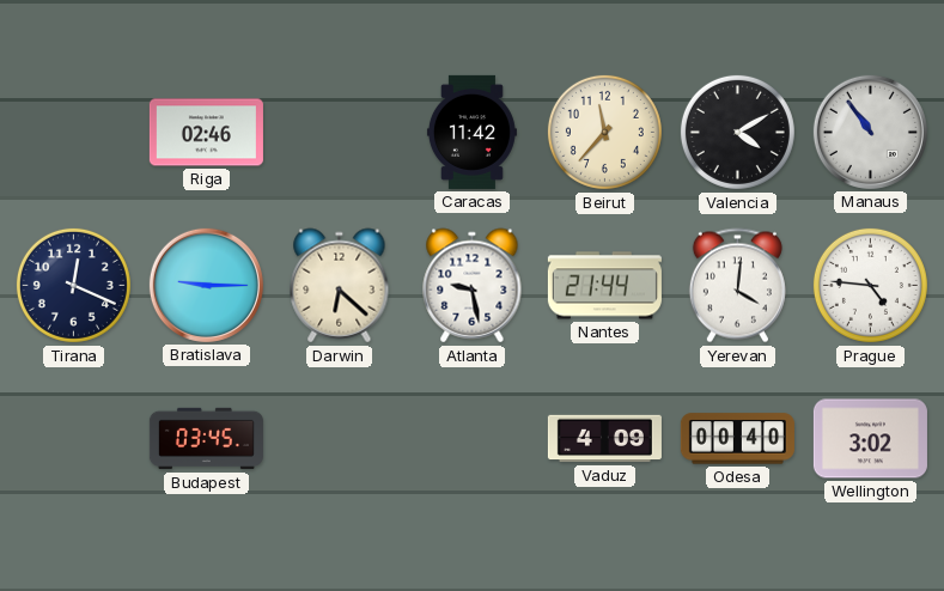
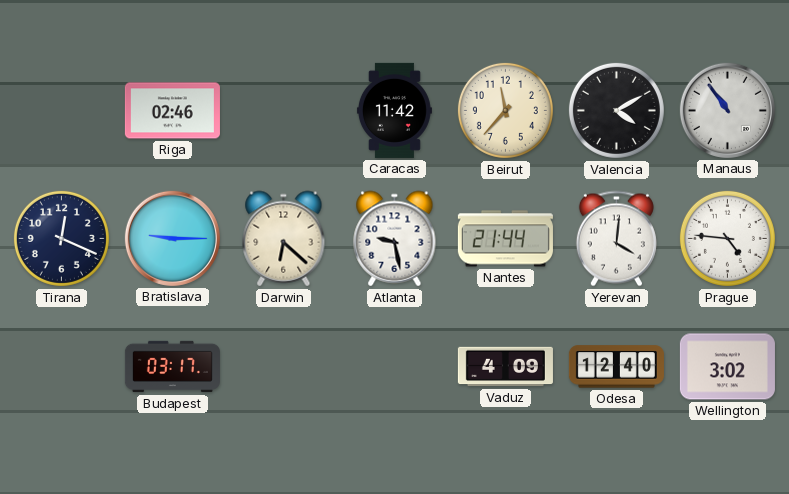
Budapest: 03:45 -> 03:17 (172, 367)
Odesa: 00:40 -> 12:40 (616, 367)
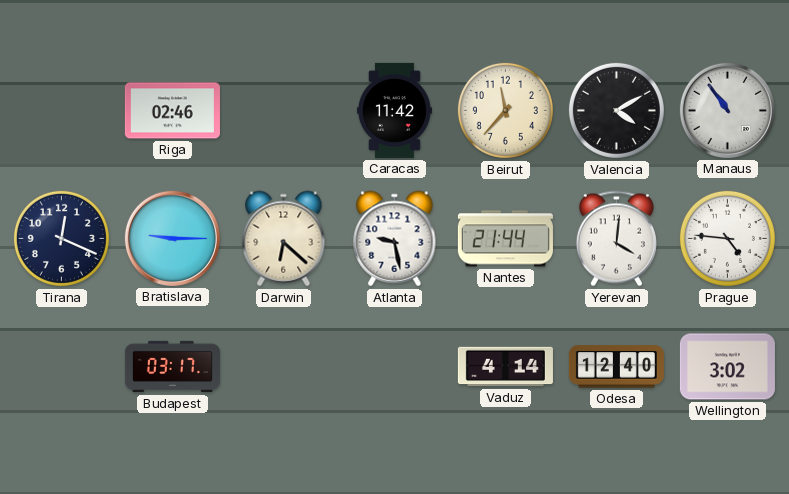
Vaduz: 4:09 -> 4:14 (505, 367)
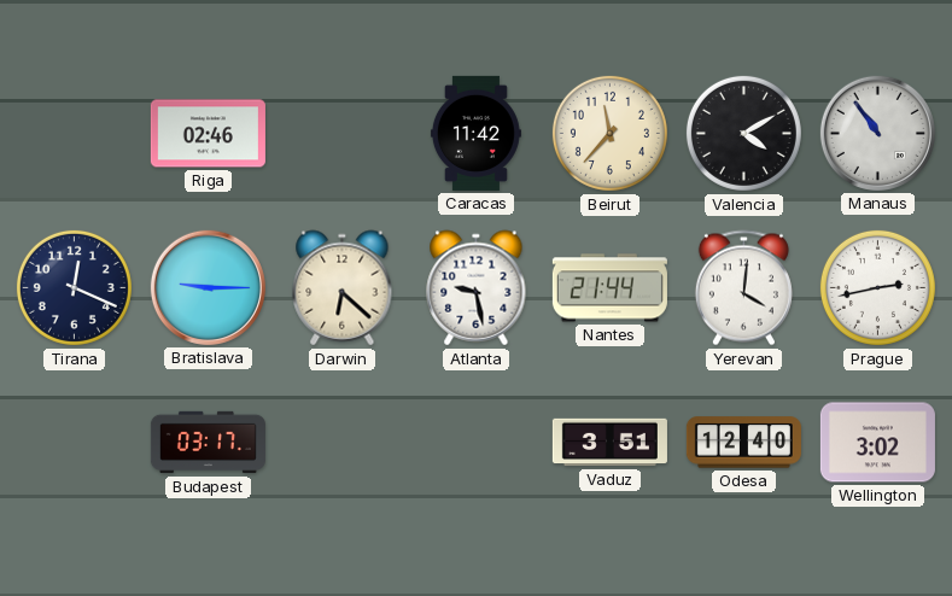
Prague: 4:46 -> 2:43 (877, 287)
Vaduz: 4:14 -> 3:51 (609, 443)
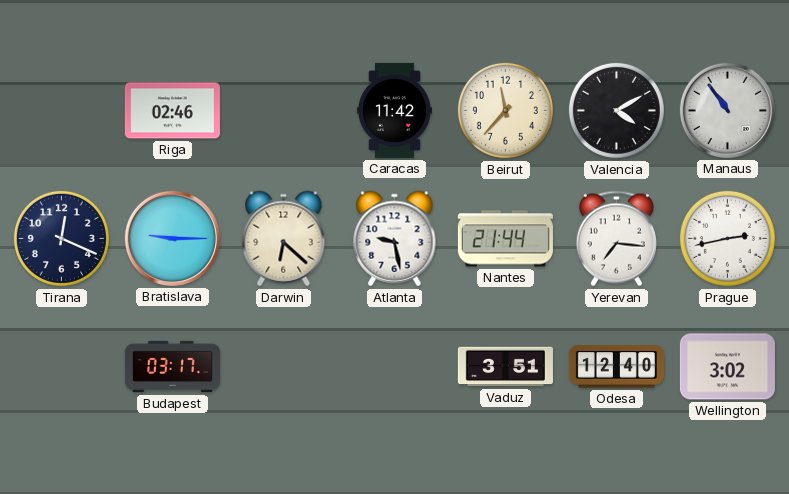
Yerevan: 4:01 -> 7:16 (616, 239)
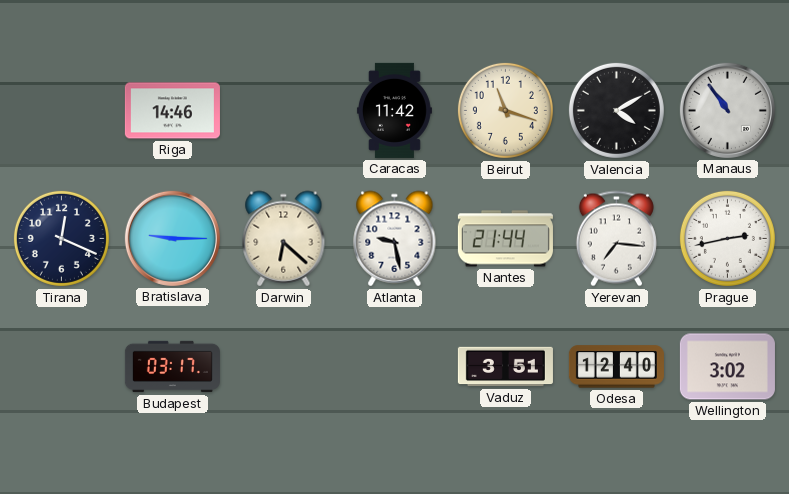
Riga: 02:46 -> 14:46 (172, 111)
Beirut: 11:37 -> 11:18 (505, 110)
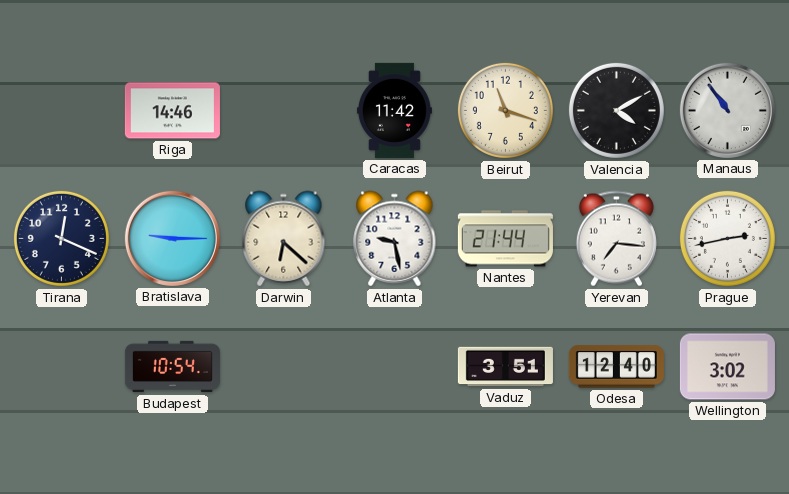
Budapest: 03:17 -> 10:54 (172, 367)
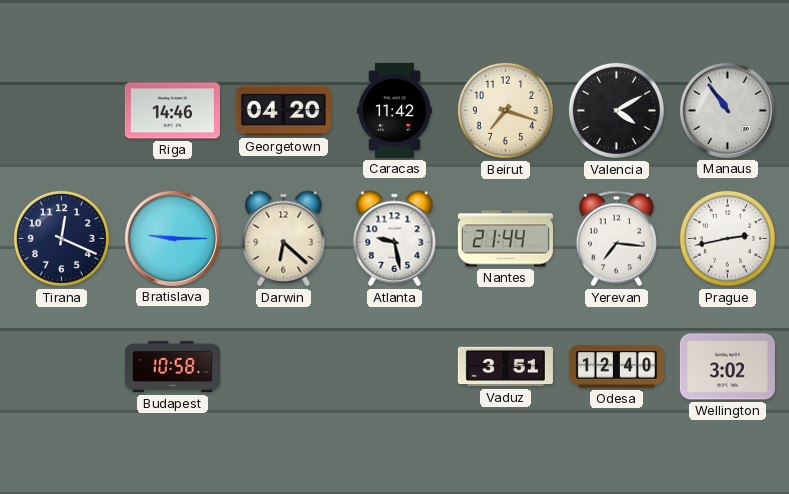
Georgetown: none -> 04:20 (283, 111)
Beirut: 11:18 -> 7:18 (505, 110)
Budapest: 10:54 -> 10:58 (172, 367)
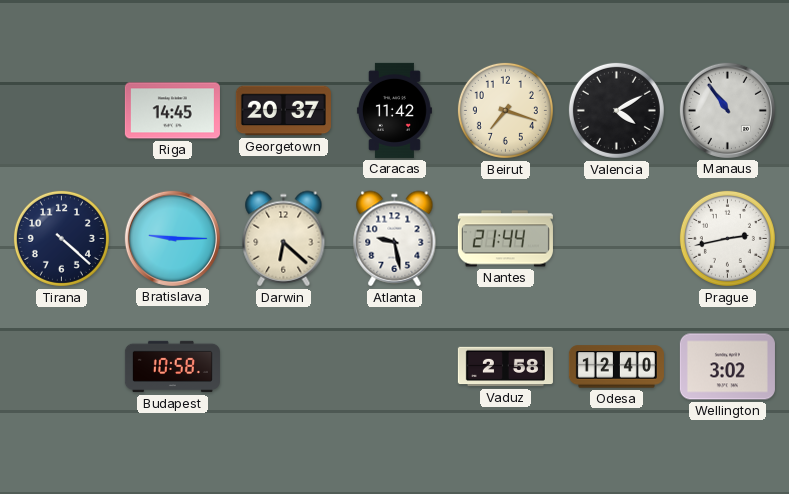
Riga: 14:46 -> 14:45 (172, 111)
Georgetown: 04:20 -> 20:37 (283, 111)
Tirana: 12:19 -> 4:22 (61, 238)
Yerevan: 7:16 -> none (616, 239)
Vaduz: 3:51 -> 2:58 (505, 367)
